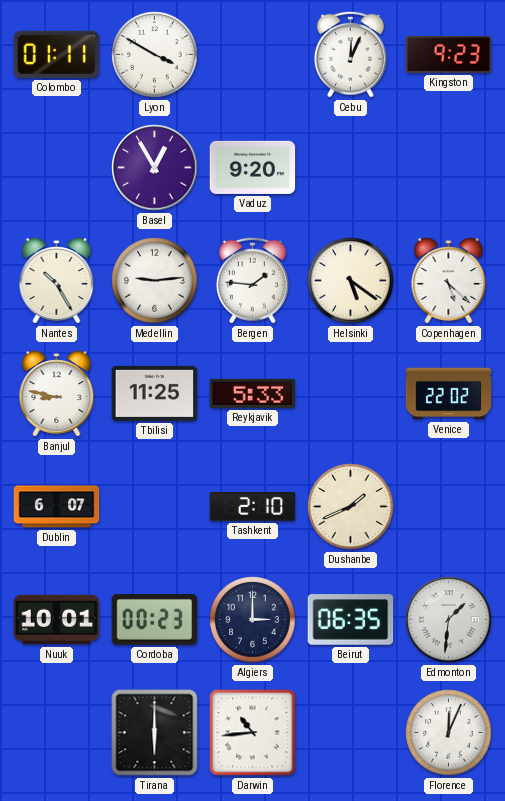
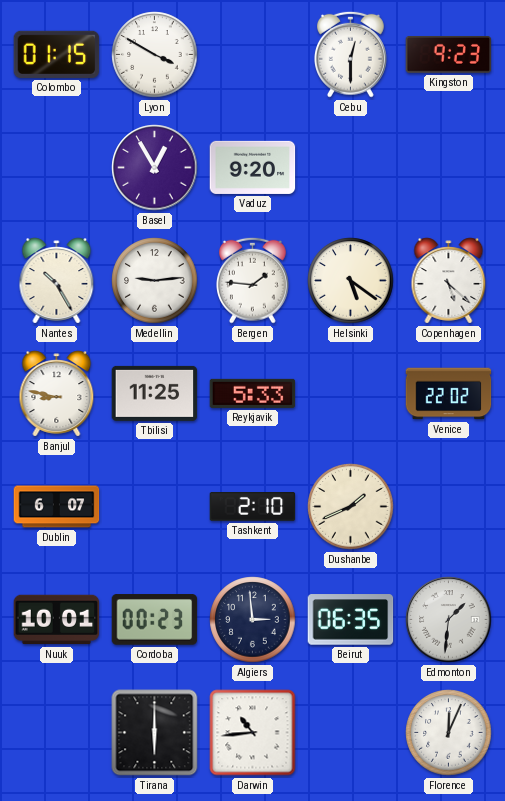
Colombo: 01:11 -> 01:15 (57, 54)
Cebu: 12:04 -> 12:30 (351, 54)
Algiers: 3:00 -> 2:59 (253, 620)
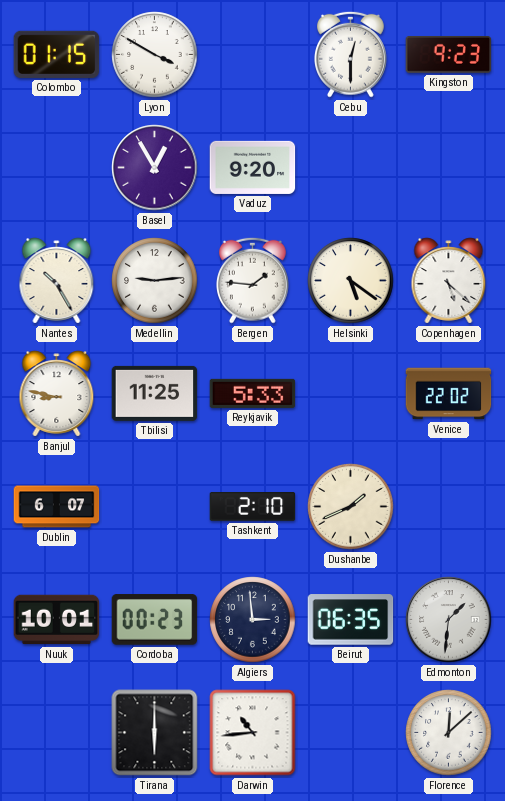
Florence: 12:04 -> 12:08 (449, 733)
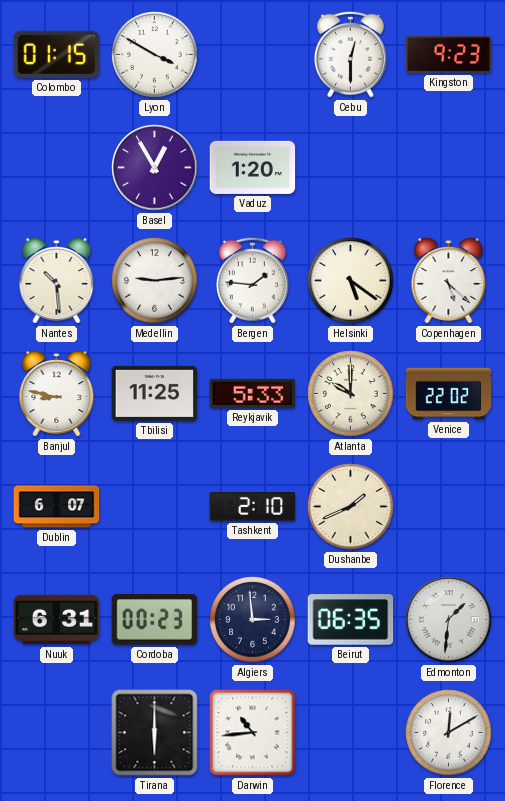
Vaduz: 9:20 -> 1:20 (253, 167)
Nantes: 10:25 -> 10:29 (57, 281)
Atlanta: none -> 10:00 (351, 394)
Nuuk: 10:01 -> 6:31 (57, 620)
Florence: 12:08 -> 12:10 (449, 733)
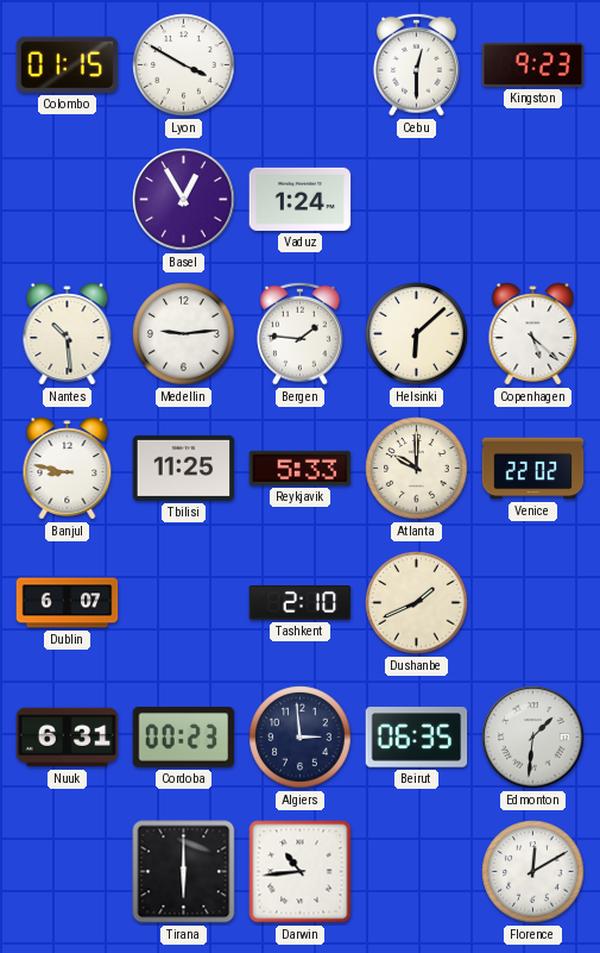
Vaduz: 1:20 -> 1:24 (301, 199)
Helsinki: 5:21 -> 6:08 (417, 334)
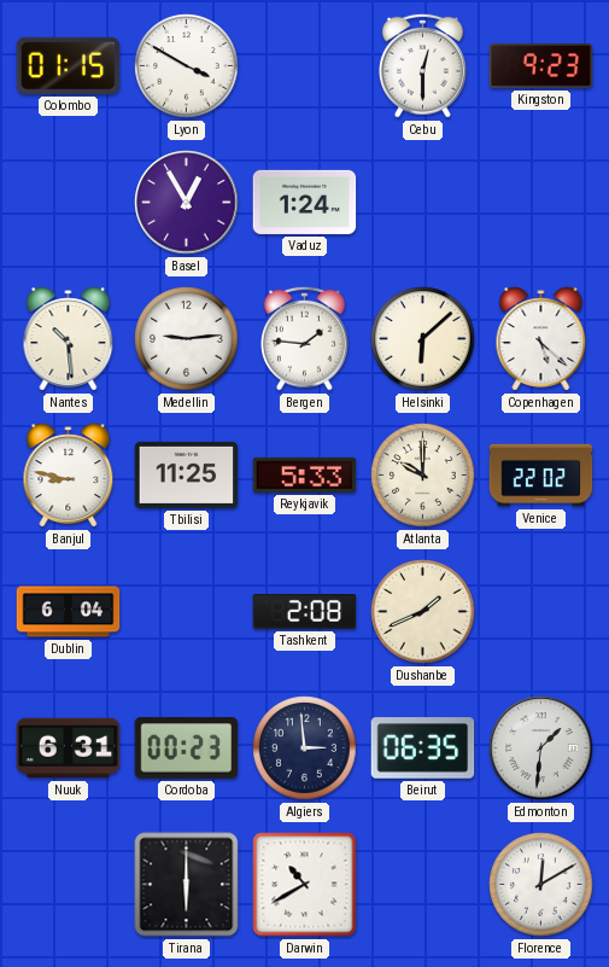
Dublin: 6:07 -> 6:04 (69, 612)
Tashkent: 2:10 -> 2:08 (305, 612)
Darwin: 10:44 -> 10:40 (305, 885)
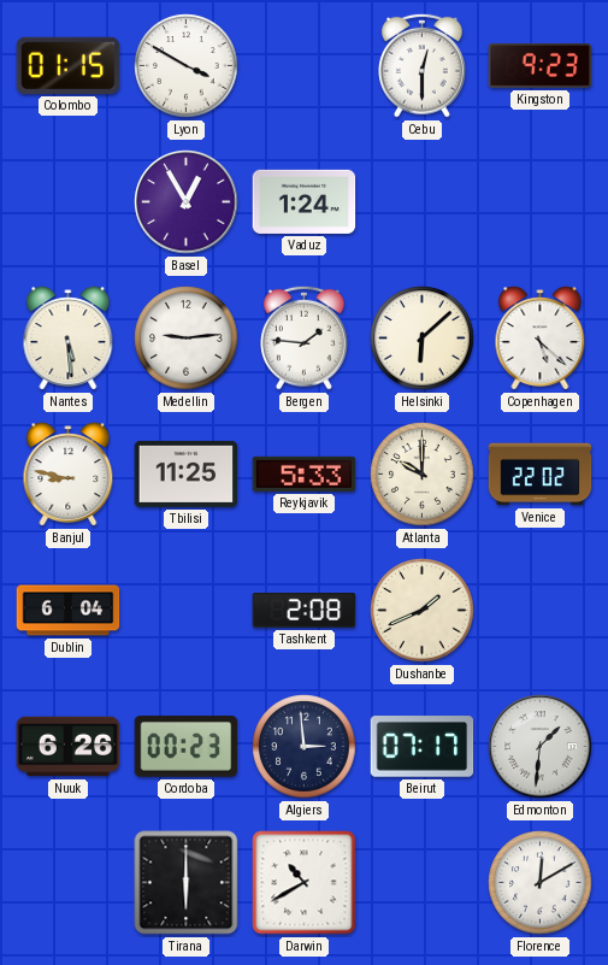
Nantes: 10:29 -> 5:29 (69, 339)
Nuuk: 6:31 -> 6:26 (69, 747)
Beirut: 06:35 -> 07:17 (423, 747)
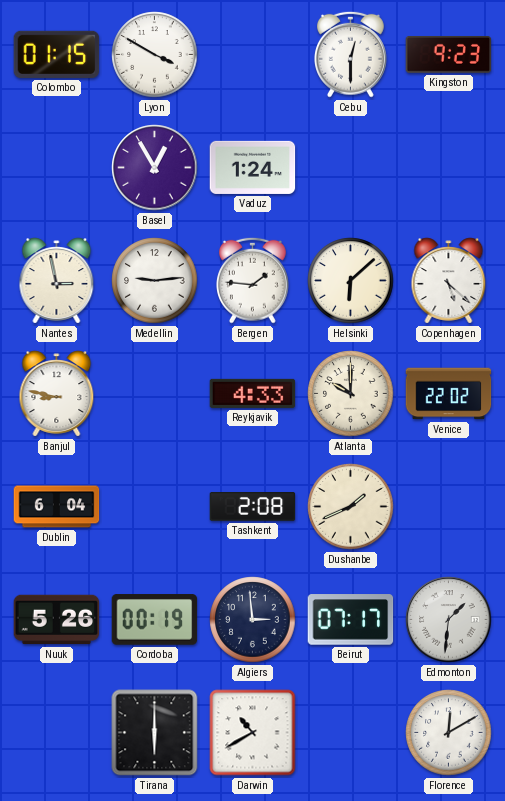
Nantes: 5:29 -> 2:58 (57, 281)
Tbilisi: 11:25 -> none (187, 473)
Reykjavik: 5:33 -> 4:33 (253, 393)
Nuuk: 6:26 -> 5:26 (57, 620)
Cordoba: 00:23 -> 00:19 (155, 620)
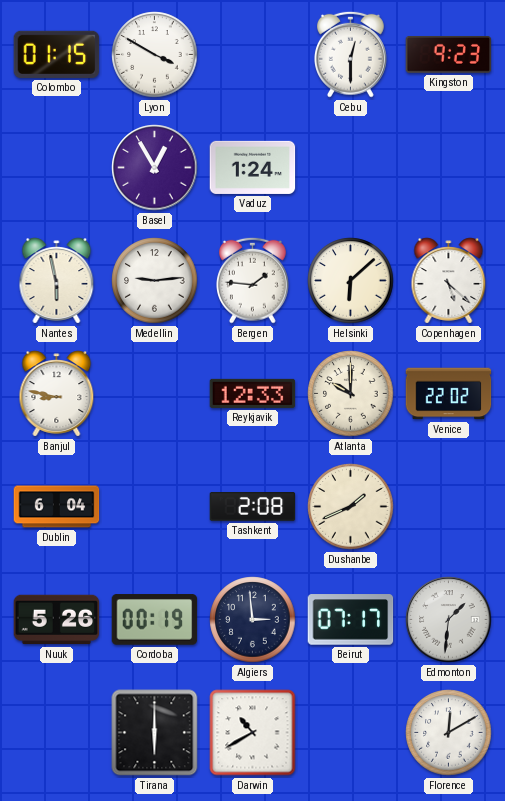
Nantes: 2:58 -> 5:58 (57, 281)
Reykjavik: 4:33 -> 12:33 (253, 393)
